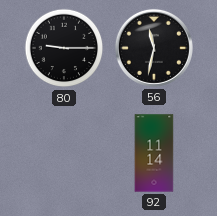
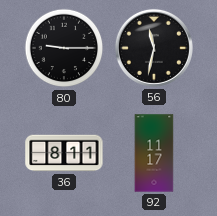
36: none -> 8:11 (64, 153)
92: 11:14 -> 11:17 (154, 153)
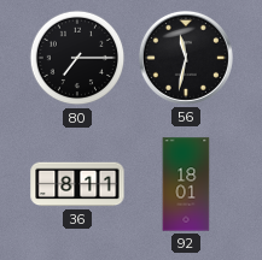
80: 9:15 -> 7:15 (77, 58)
92: 11:17 -> 18:01 (186, 184)
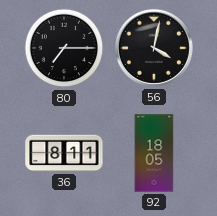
56: 11:32 -> 4:02 (154, 48)
92: 18:01 -> 18:05 (154, 153)
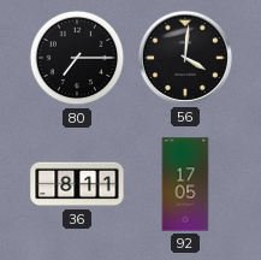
56: 4:02 -> 4:01 (185, 58)
92: 18:05 -> 17:05 (185, 184)
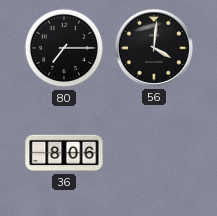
36: 8:11 -> 8:06 (64, 153)
92: 17:05 -> none (185, 184)
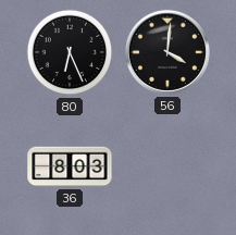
80: 7:15 -> 6:26 (70, 52)
36: 8:06 -> 8:03 (70, 166)
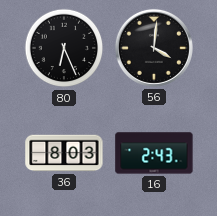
16: none -> 2:43 (154, 153)
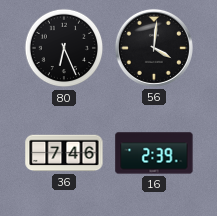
36: 8:03 -> 7:46 (64, 153)
16: 2:43 -> 2:39 (154, 153)
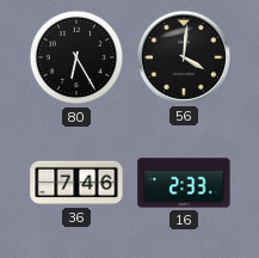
80: 6:26 -> 6:25 (76, 57)
16: 2:39 -> 2:33 (184, 183)
